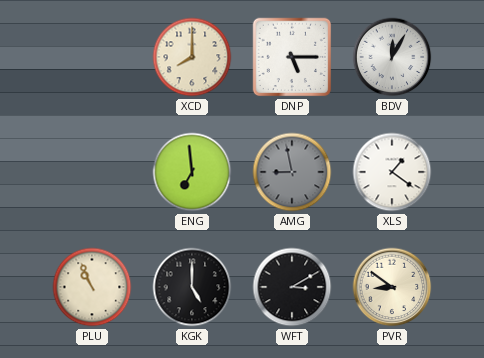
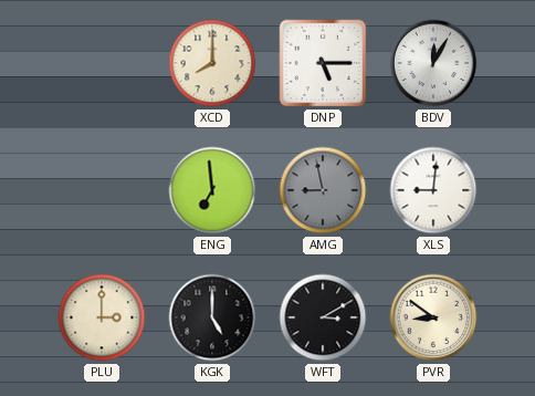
XLS: 1:21 -> 9:01 (433, 190)
PLU: 10:56 -> 3:00 (102, 317)
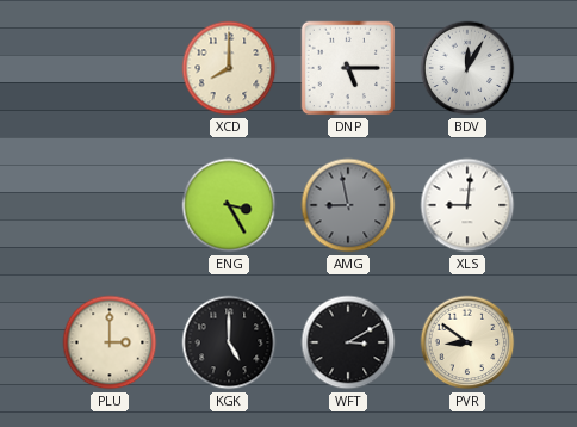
ENG: 6:59 -> 3:25 (229, 205)
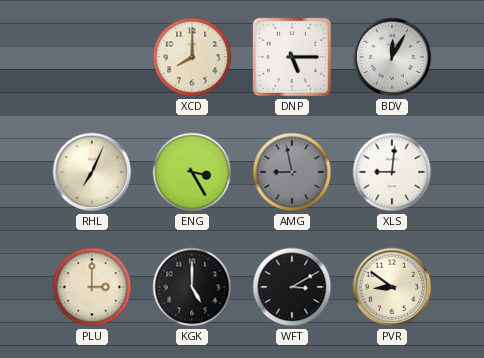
RHL: none -> 7:04 (92, 172)
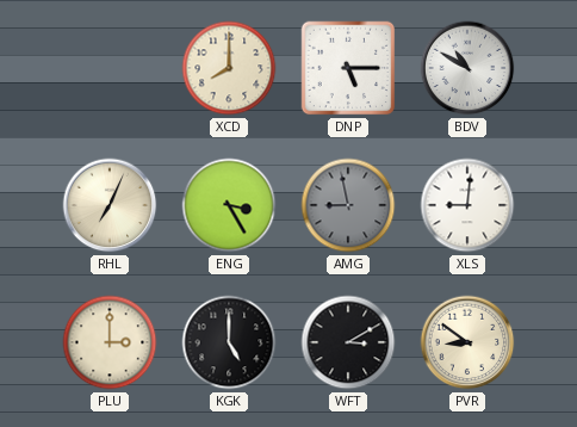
BDV: 12:05 -> 10:50 (467, 68)
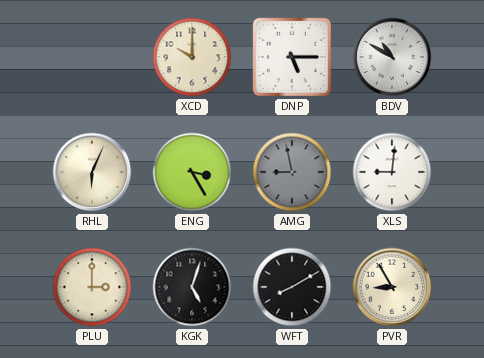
XCD: 8:00 -> 10:00 (192, 57)
RHL: 7:04 -> 6:04 (92, 172)
KGK: 5:00 -> 5:03 (192, 287)
WFT: 3:10 -> 8:10 (292, 287)
PVR: 8:51 -> 8:55 (392, 287)
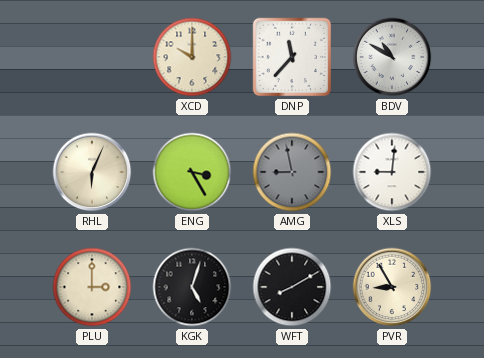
DNP: 5:15 -> 11:37 (292, 57)
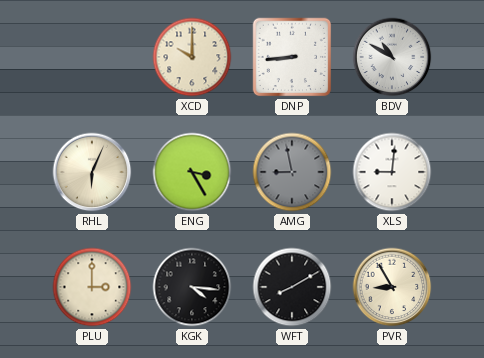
DNP: 11:37 -> 8:44 (292, 57)
KGK: 5:03 -> 4:16 (192, 287)
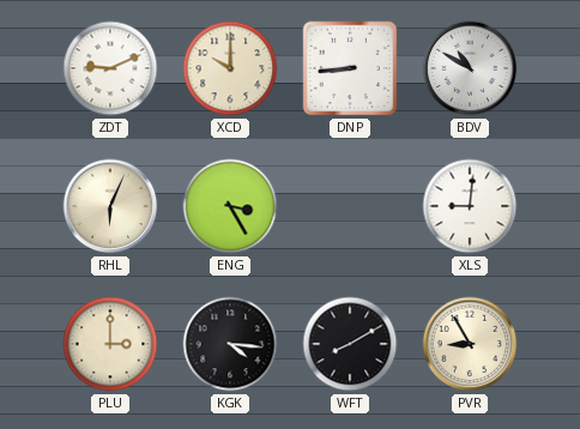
ZDT: none -> 9:11 (110, 68)
AMG: 8:58 -> none (292, 172)
